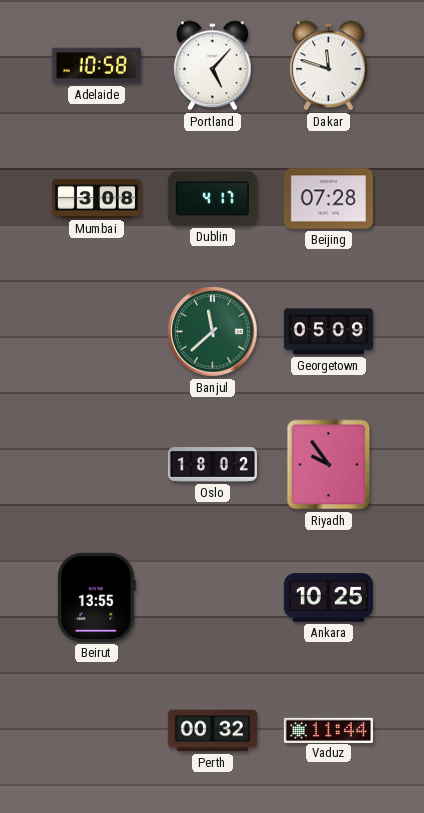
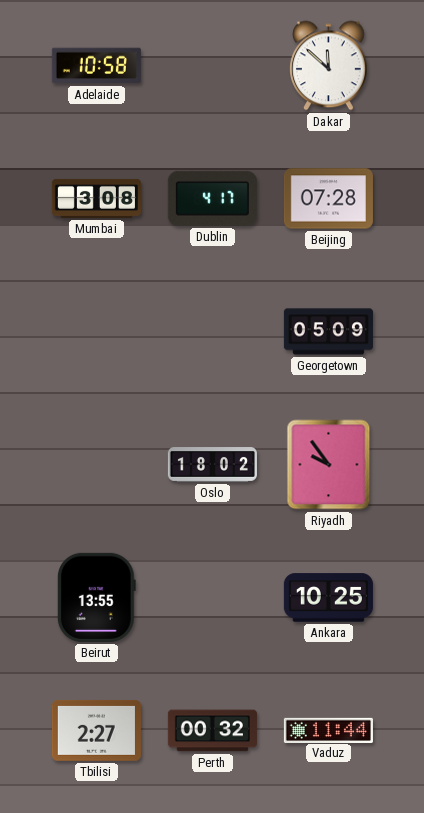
Portland: 5:07 -> none (213, 66)
Dakar: 11:48 -> 11:52 (329, 66)
Banjul: 11:38 -> none (213, 332)
Tbilisi: none -> 2:27 (96, 730)
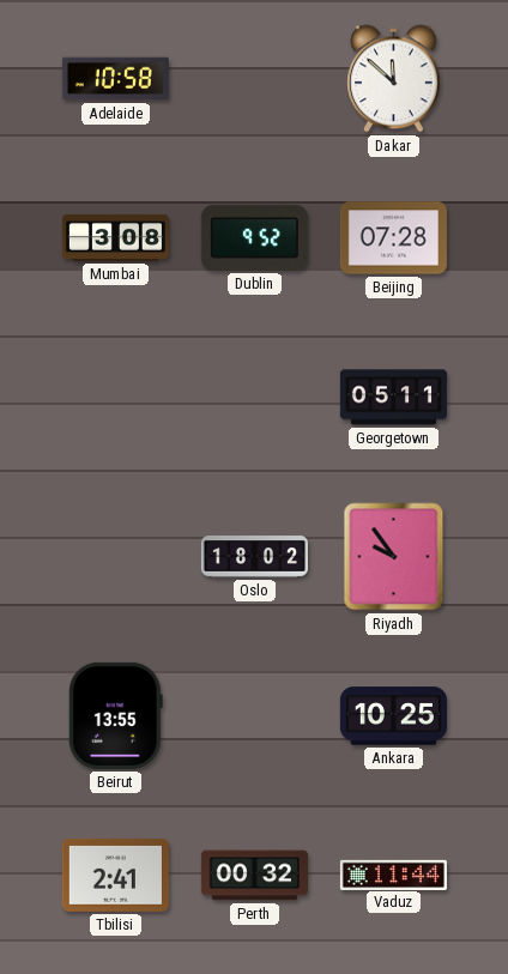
Dublin: 4:17 -> 9:52 (254, 237)
Georgetown: 05:09 -> 05:11 (393, 398)
Tbilisi: 2:27 -> 2:41 (115, 875)
